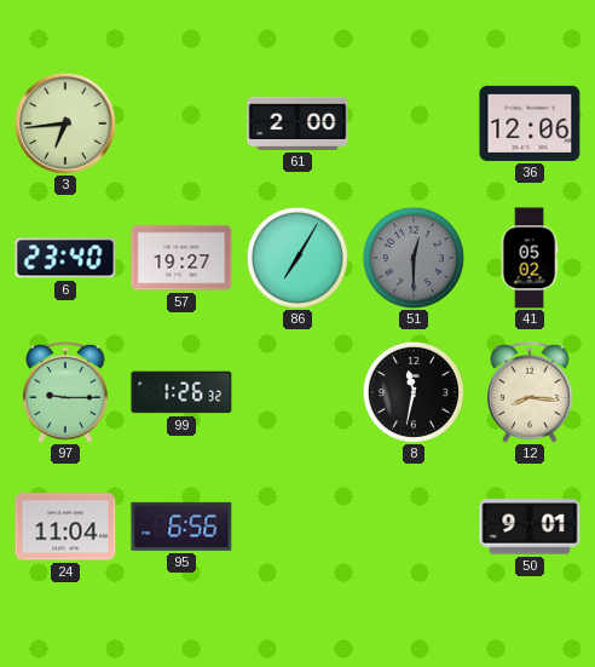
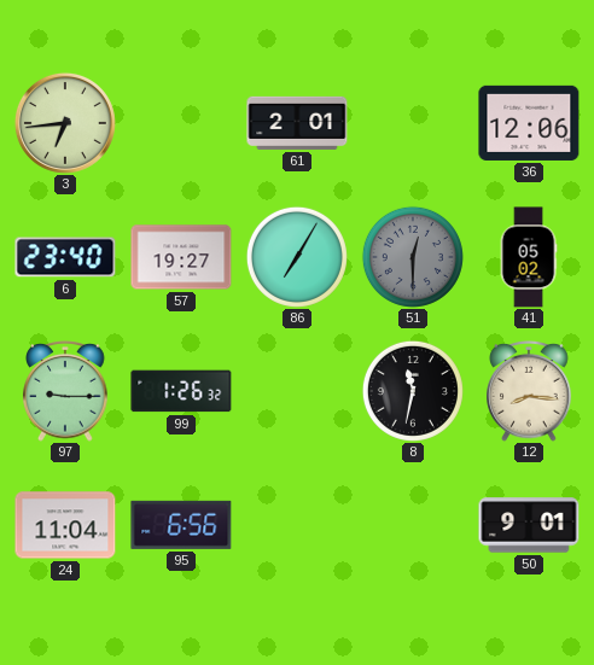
61: 2:00 -> 2:01 (297, 123)
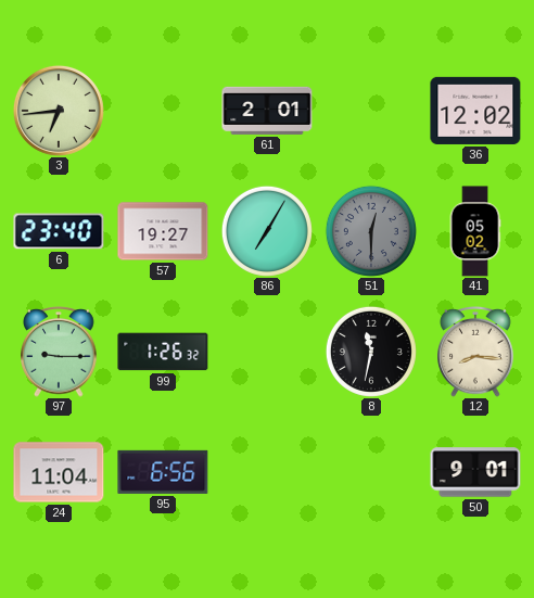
36: 12:06 -> 12:02 (475, 111)
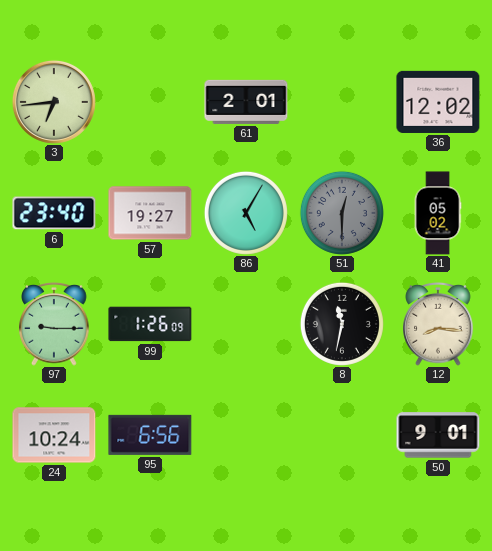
86: 7:05 -> 5:05 (246, 213)
99: 1:26:32 -> 1:26:09 (150, 324)
24: 11:04 -> 10:24 (54, 435)
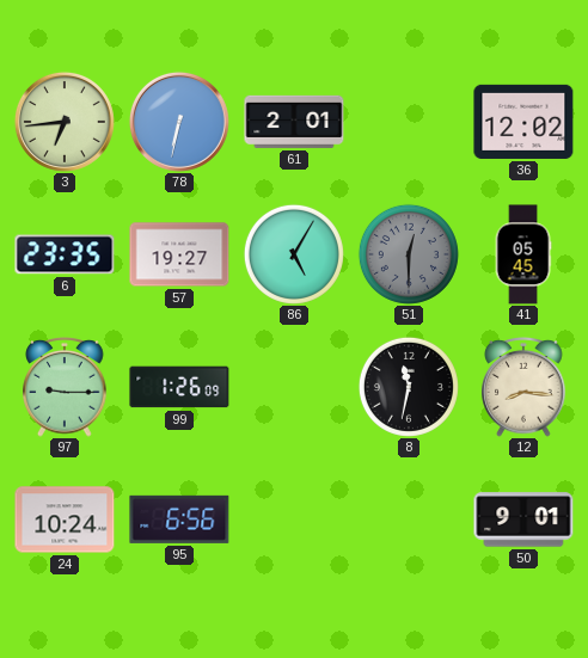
78: none -> 6:32 (179, 122)
6: 23:40 -> 23:35 (65, 254)
41: 05:02 -> 05:45 (523, 254)
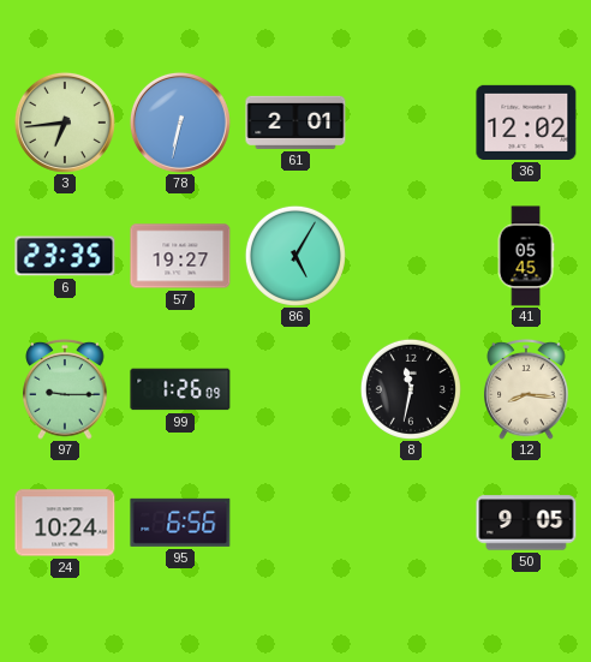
51: 12:30 -> none (409, 254)
50: 9:01 -> 9:05 (526, 523)
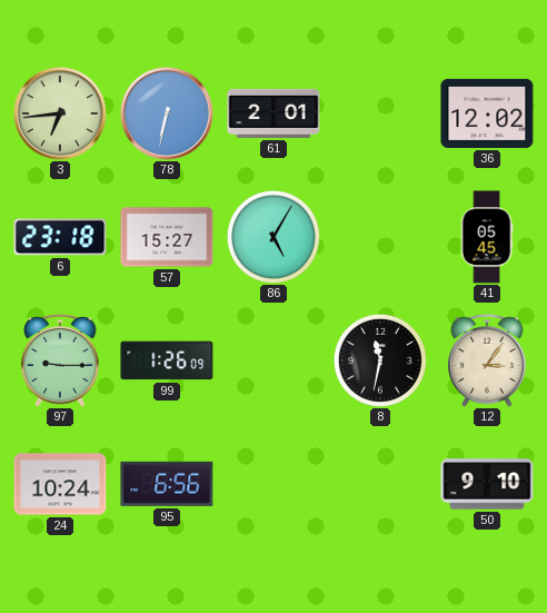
6: 23:35 -> 23:18 (60, 237)
57: 19:27 -> 15:27 (167, 237)
12: 8:16 -> 3:06 (487, 362)
50: 9:05 -> 9:10 (487, 484)
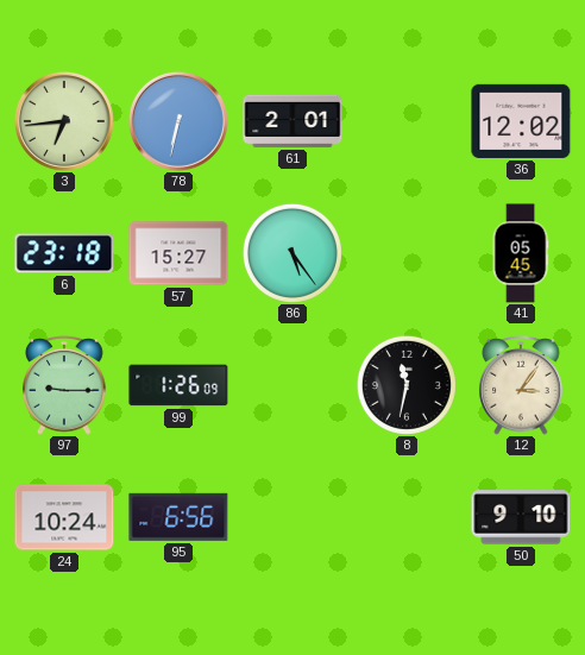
86: 5:05 -> 5:24 (292, 253)
